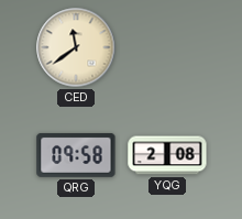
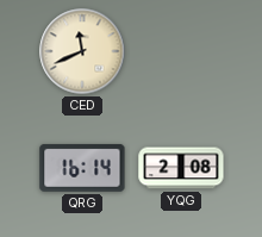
CED: 11:39 -> 11:41 (82, 51)
QRG: 09:58 -> 16:14 (82, 168)
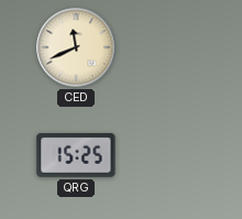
QRG: 16:14 -> 15:25 (76, 155)
YQG: 2:08 -> none (181, 168)
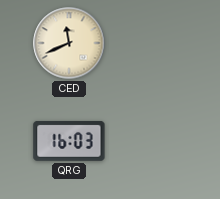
QRG: 15:25 -> 16:03 (69, 141)
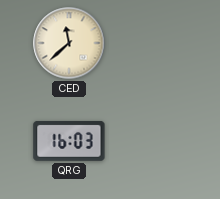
CED: 11:41 -> 11:38 (69, 43)
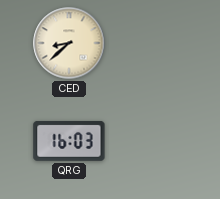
CED: 11:38 -> 8:38 (69, 43)
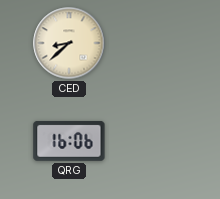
QRG: 16:03 -> 16:06 (69, 141)
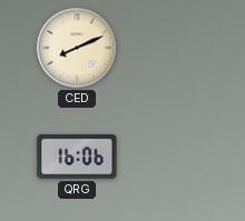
CED: 8:38 -> 8:11 (77, 48)
